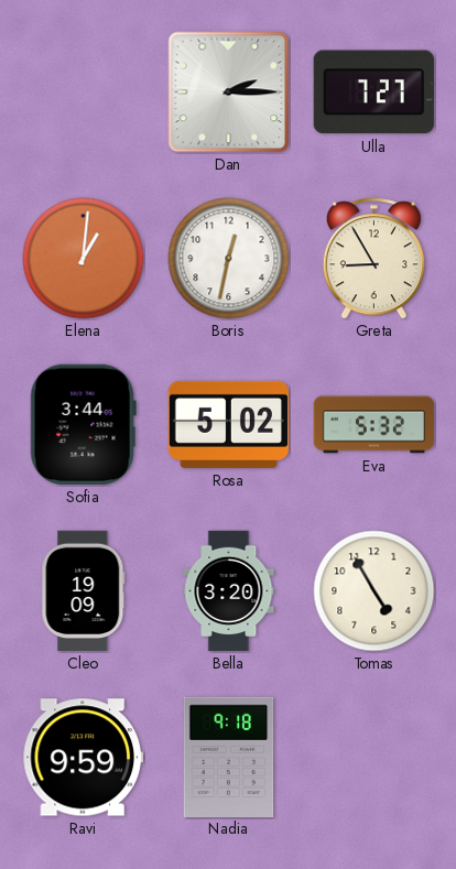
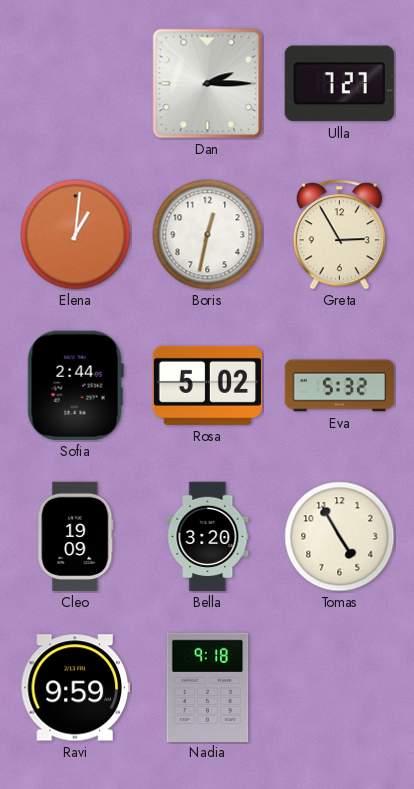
Greta: 8:55 -> 2:55 (339, 235)
Sofia: 3:44 -> 2:44 (75, 385)
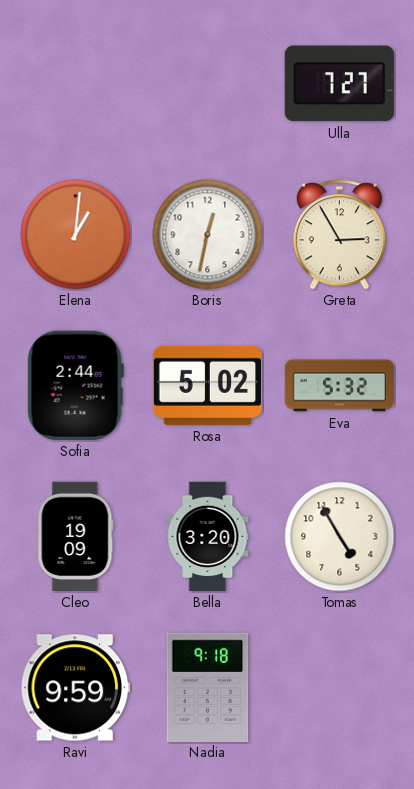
Dan: 2:15 -> none (208, 84)
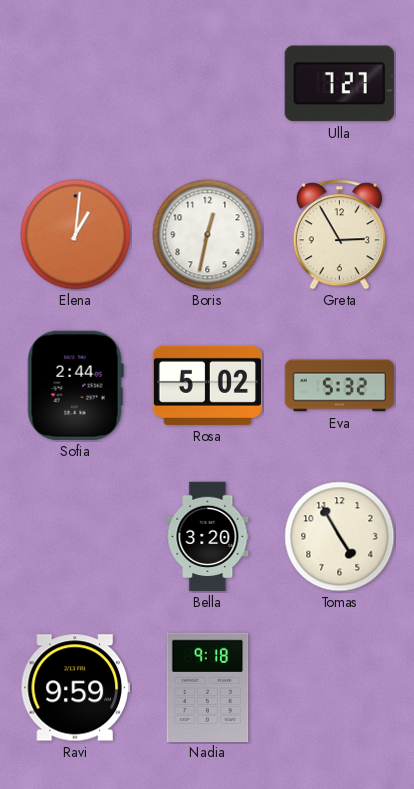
Cleo: 19:09 -> none (76, 537)
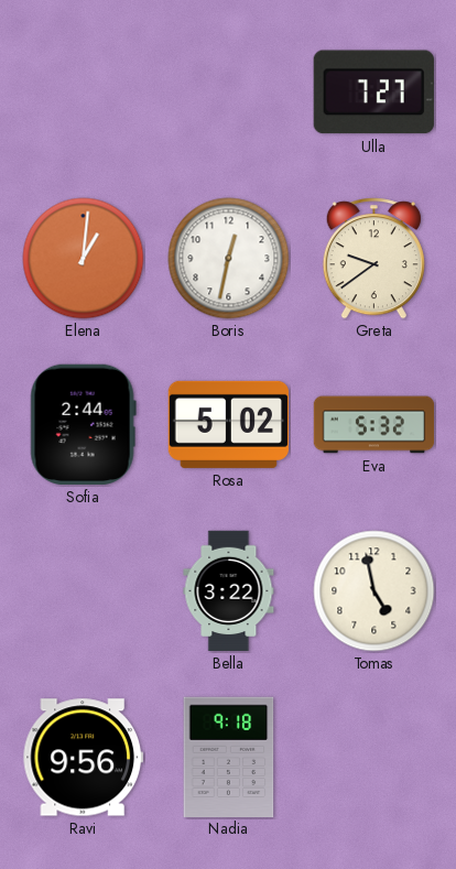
Greta: 2:55 -> 9:39 (373, 259)
Bella: 3:20 -> 3:22 (229, 591)
Tomas: 4:55 -> 4:58 (374, 591)
Ravi: 9:59 -> 9:56 (83, 758)
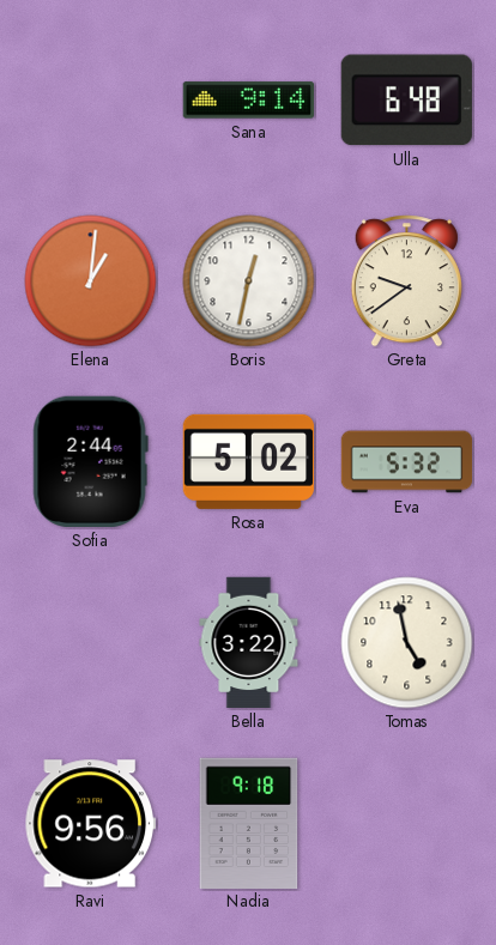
Sana: none -> 9:14 (248, 101)
Ulla: 7:27 -> 6:48 (406, 101)
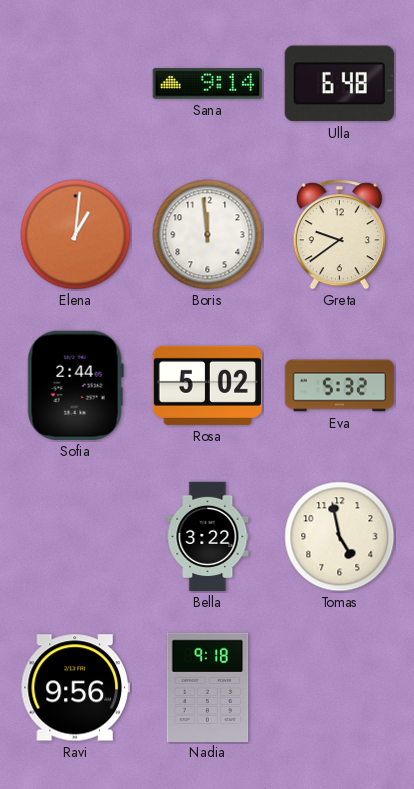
Boris: 12:32 -> 11:59 (208, 235)
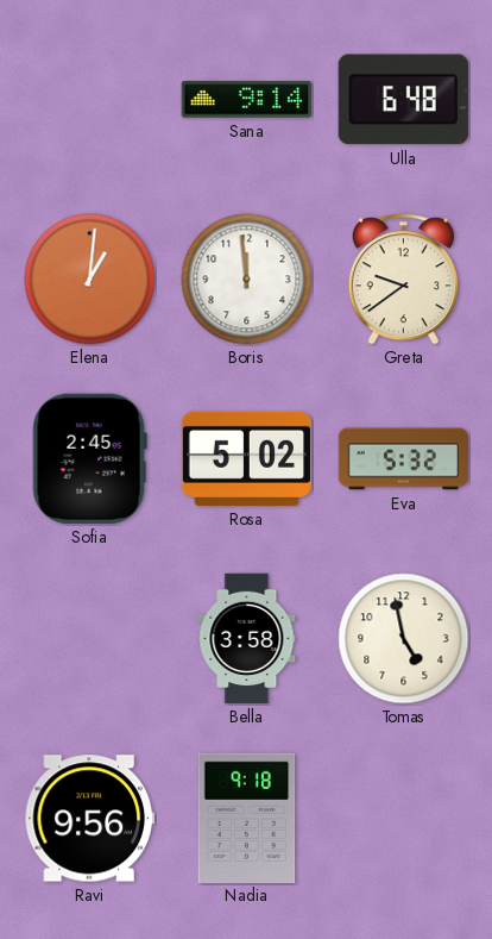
Sofia: 2:44 -> 2:45 (89, 458)
Bella: 3:22 -> 3:58 (247, 639)
